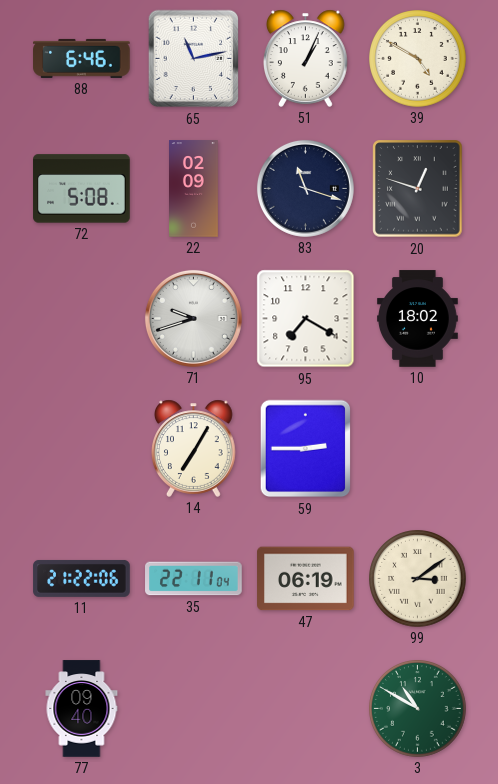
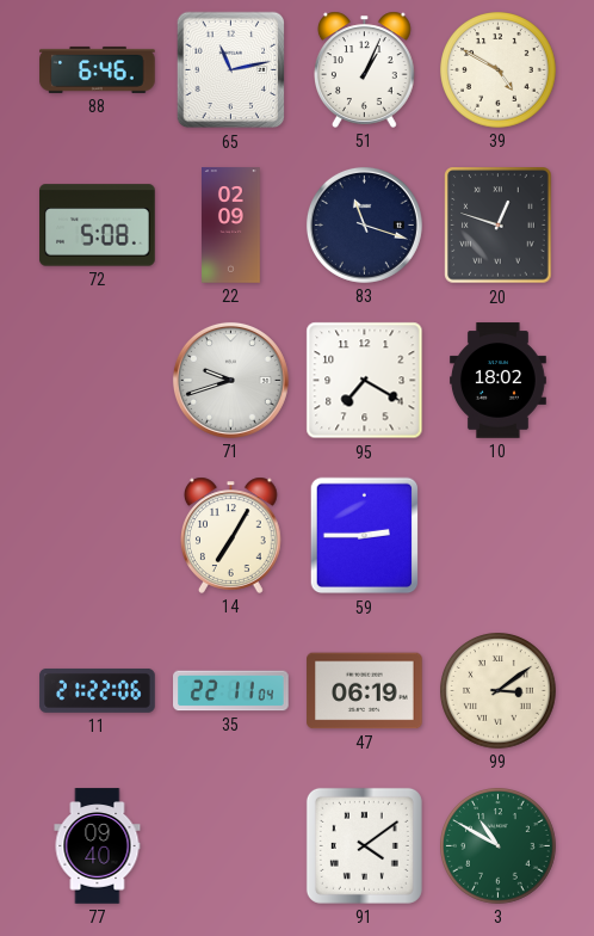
91: none -> 4:09 (364, 845)
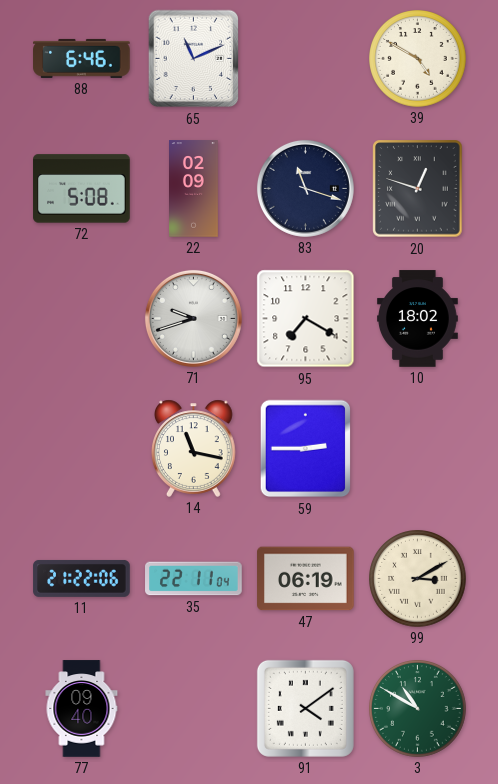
65: 11:13 -> 11:11 (194, 59)
51: 1:04 -> none (365, 69)
14: 7:05 -> 11:17 (194, 448)
99: 3:09 -> 3:10 (418, 579)
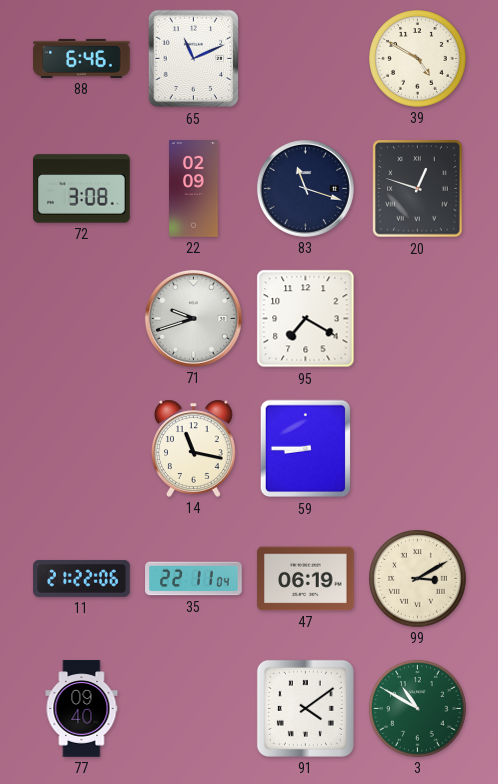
72: 5:08 -> 3:08 (82, 189)
10: 18:02 -> none (418, 319)
59: 2:45 -> 8:45 (306, 449)
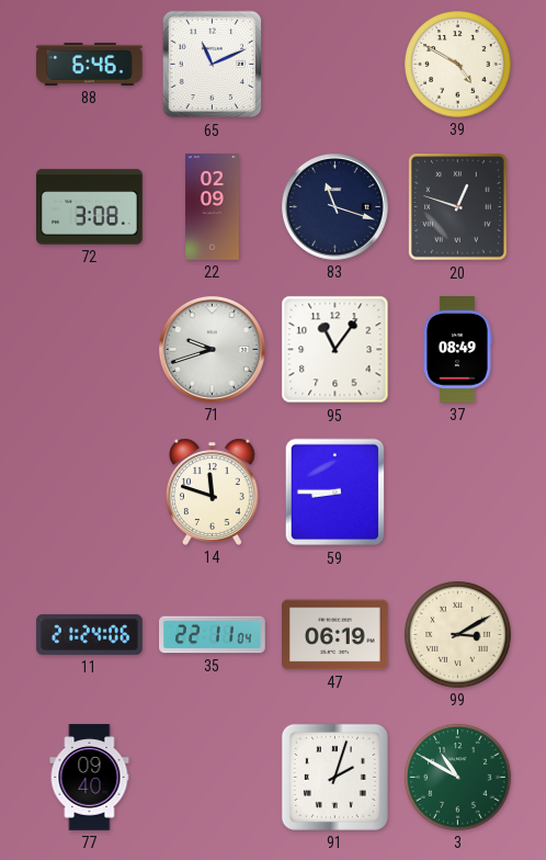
95: 7:20 -> 11:06 (335, 350)
37: none -> 08:49 (458, 350)
14: 11:17 -> 11:48 (213, 491)
11: 21:22 -> 21:24 (90, 634)
91: 4:09 -> 2:03 (334, 777)
